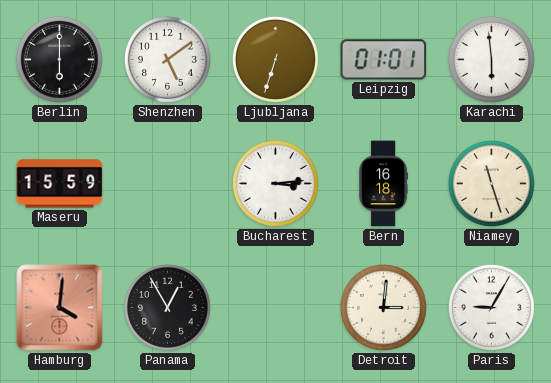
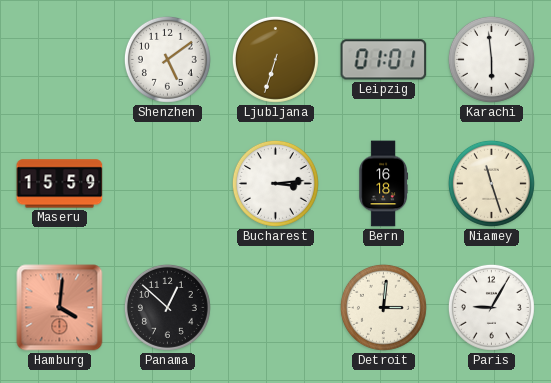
Berlin: 6:00 -> none (59, 59)
Panama: 12:55 -> 12:52 (167, 307)
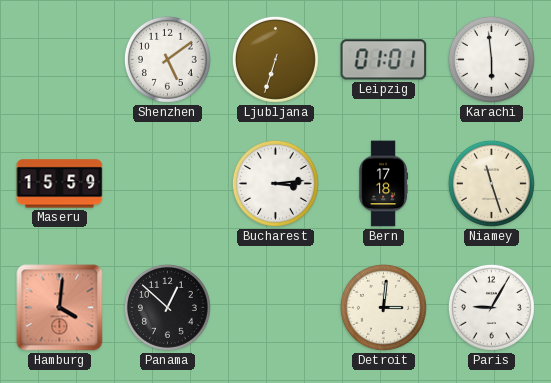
Bern: 16:18 -> 17:18 (383, 184)
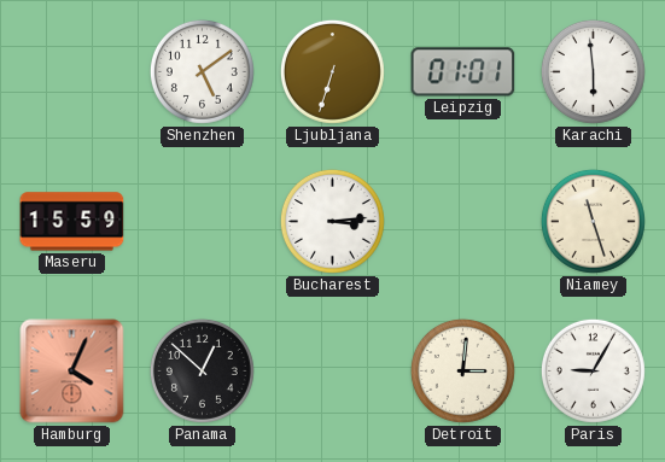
Bern: 17:18 -> none (383, 184)
Hamburg: 4:01 -> 4:04 (72, 372)
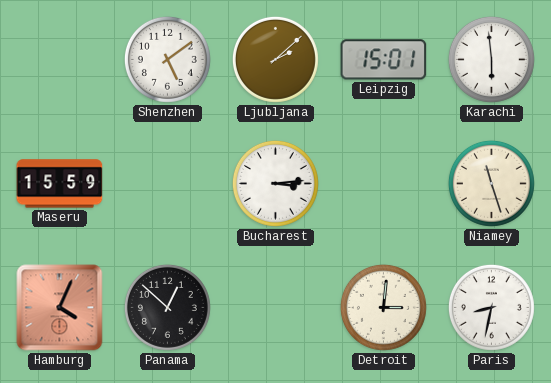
Ljubljana: 6:33 -> 2:08 (275, 59)
Leipzig: 01:01 -> 15:01 (384, 60)
Paris: 9:05 -> 8:32 (491, 307)
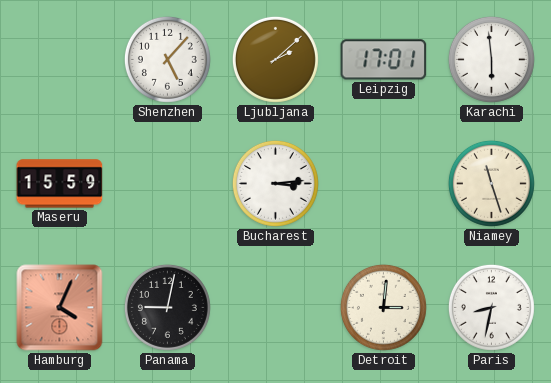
Shenzhen: 5:09 -> 5:07 (167, 59)
Leipzig: 15:01 -> 17:01 (384, 60)
Panama: 12:52 -> 9:02 (167, 307)
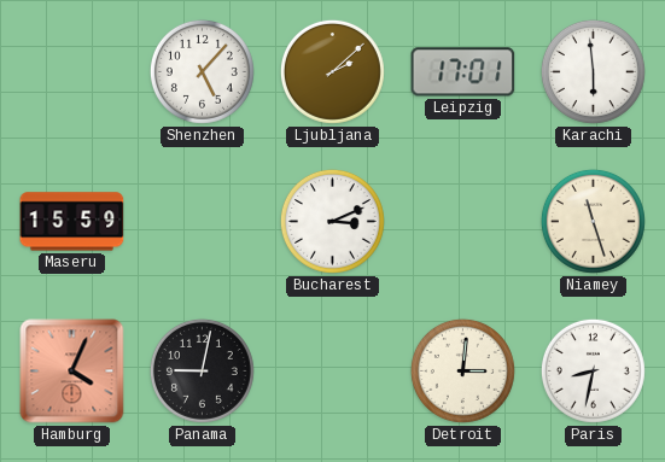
Bucharest: 3:14 -> 3:11 (332, 221)
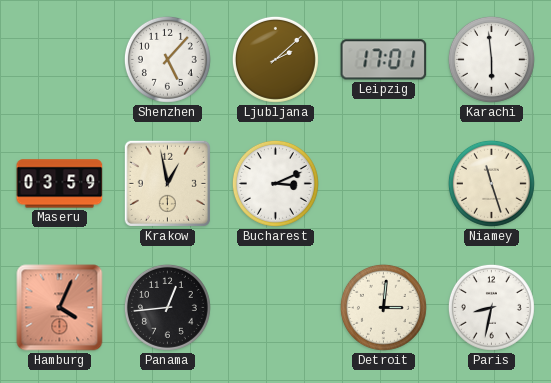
Maseru: 15:59 -> 03:59 (60, 184)
Krakow: none -> 12:58 (167, 183)
Panama: 9:02 -> 12:44 (167, 307)
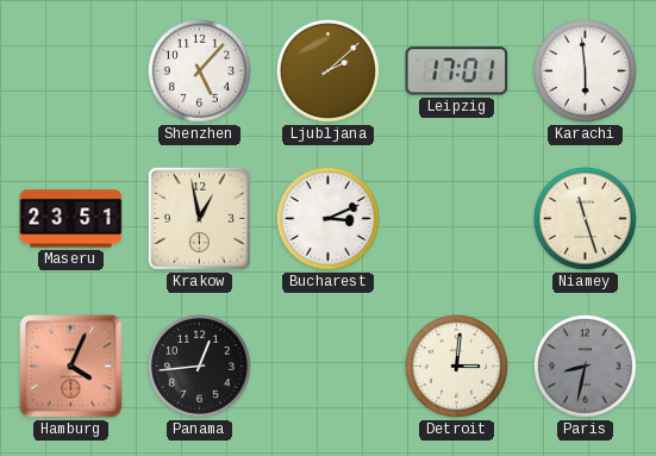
Maseru: 03:59 -> 23:51 (71, 219)
Paris dial: white -> grey (585, 366)
